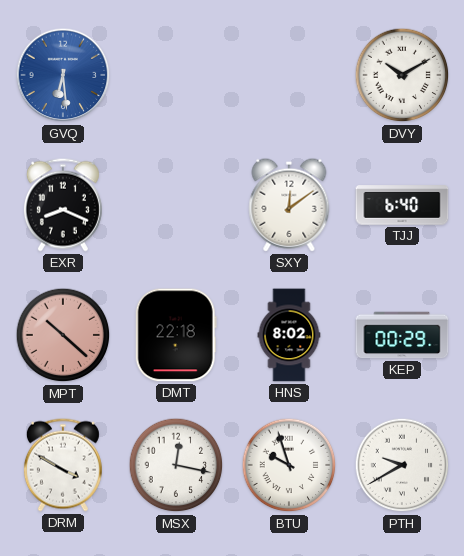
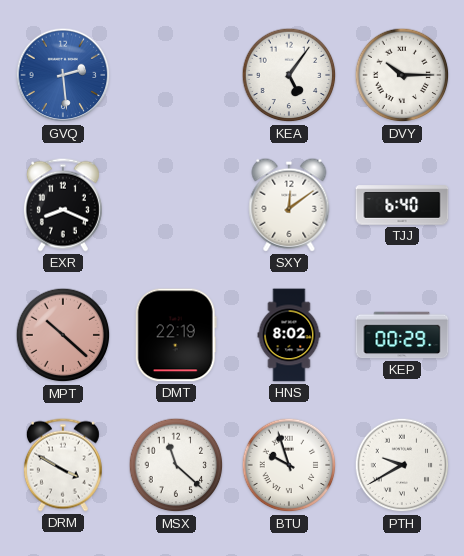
GVQ: 6:29 -> 2:29 (63, 75)
KEA: none -> 5:06 (289, 75)
DVY: 10:10 -> 10:15 (402, 75)
DMT: 22:18 -> 22:19 (176, 335)
MSX: 12:17 -> 11:22 (176, 465)
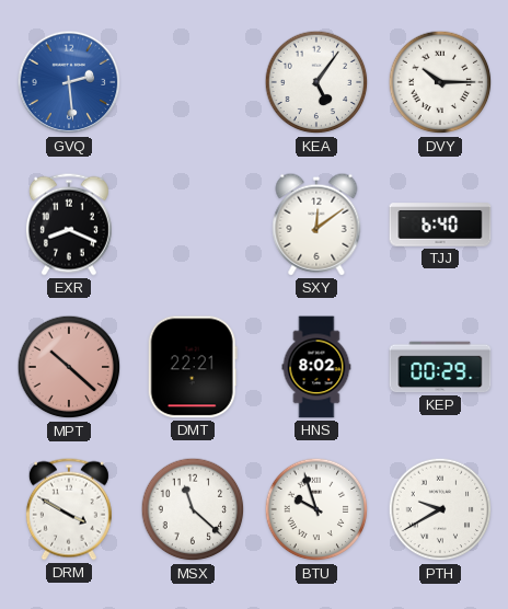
DMT: 22:19 -> 22:21 (193, 367)
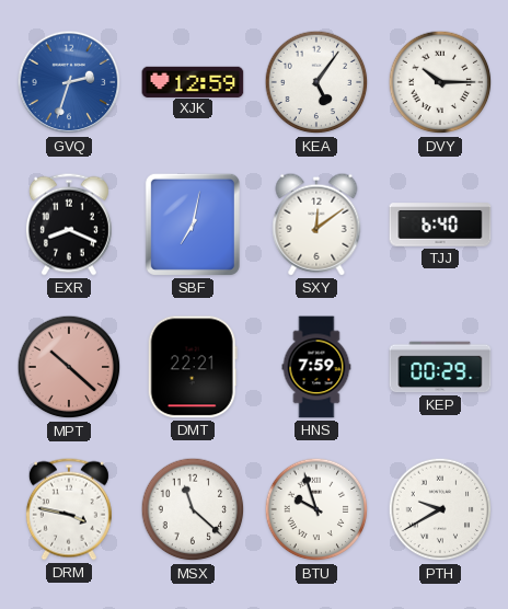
GVQ: 2:29 -> 2:33 (69, 82)
XJK: none -> 12:59 (193, 81)
SBF: none -> 7:02 (193, 225)
HNS: 8:02 -> 7:59 (316, 367)
DRM: 3:50 -> 3:47 (69, 509)
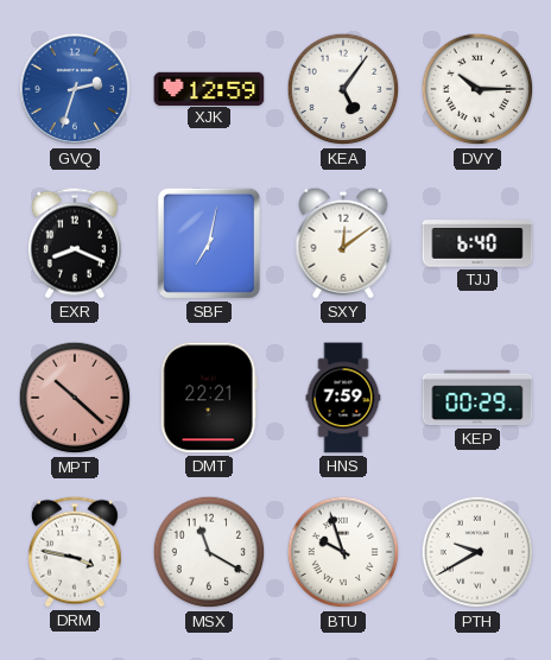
MSX: 11:22 -> 11:20 (209, 552)
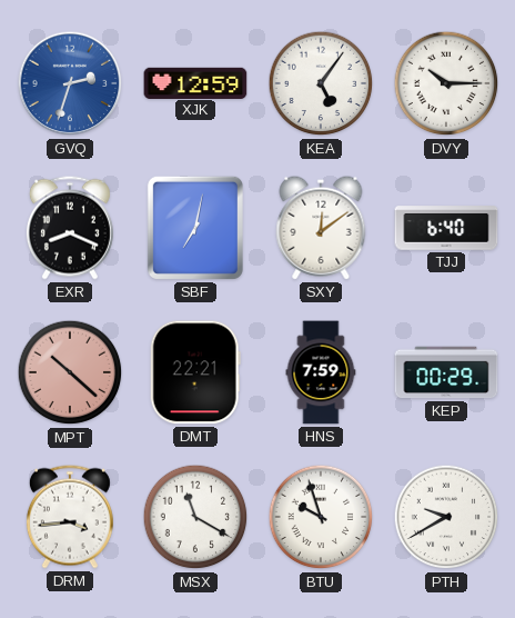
DRM: 3:47 -> 3:44 (70, 517)
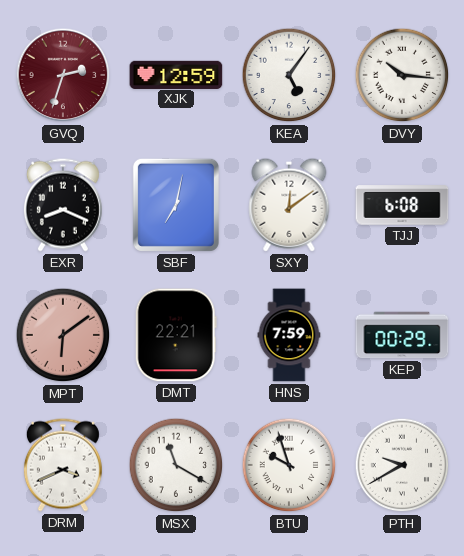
GVQ dial: blue -> burgundy (63, 75)
DVY: 10:15 -> 10:16 (402, 75)
TJJ: 6:40 -> 6:08 (402, 205)
MPT: 10:22 -> 6:09 (63, 335)
DRM: 3:44 -> 3:41 (63, 465)
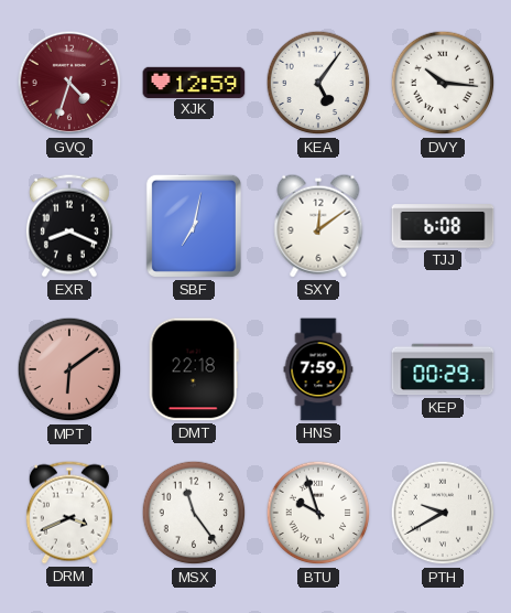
GVQ: 2:33 -> 4:33 (69, 83)
DMT: 22:21 -> 22:18 (194, 369)
MSX: 11:20 -> 11:24 (194, 513)
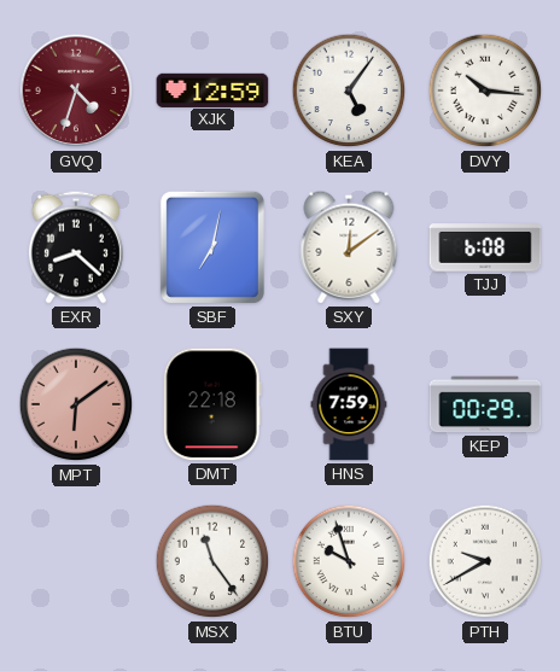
EXR: 8:19 -> 8:22 (76, 247)
DRM: 3:41 -> none (69, 513)
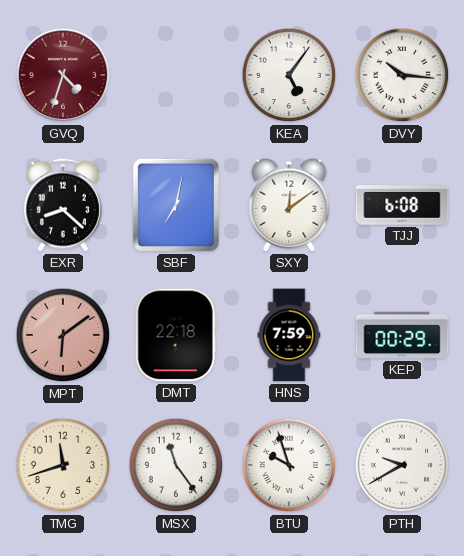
XJK: 12:59 -> none (212, 89)
TMG: none -> 11:42 (63, 465)
